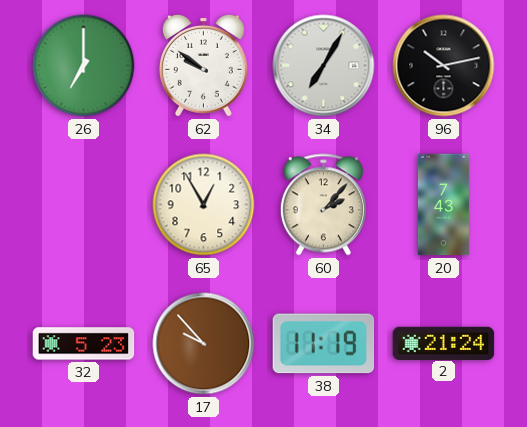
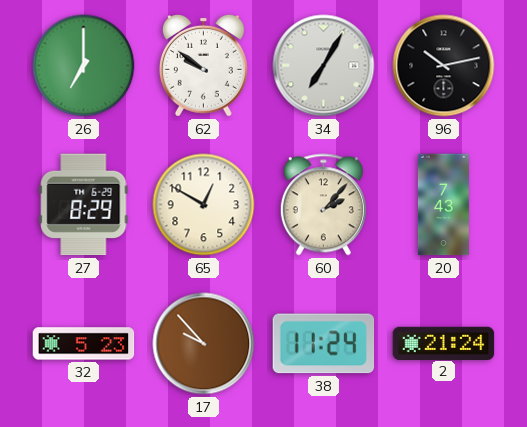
27: none -> 8:29 (84, 205)
65: 12:55 -> 12:50 (204, 205)
38: 11:19 -> 11:24 (324, 344)
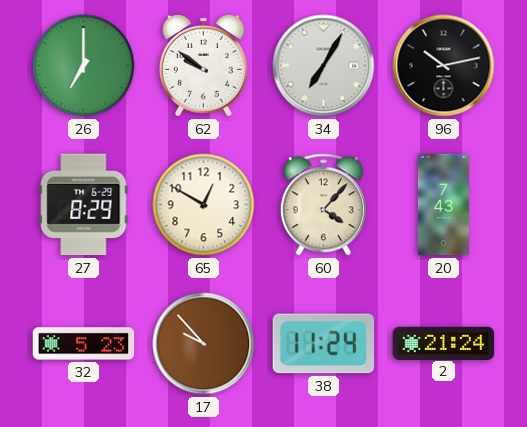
60: 2:07 -> 4:07 (323, 205)
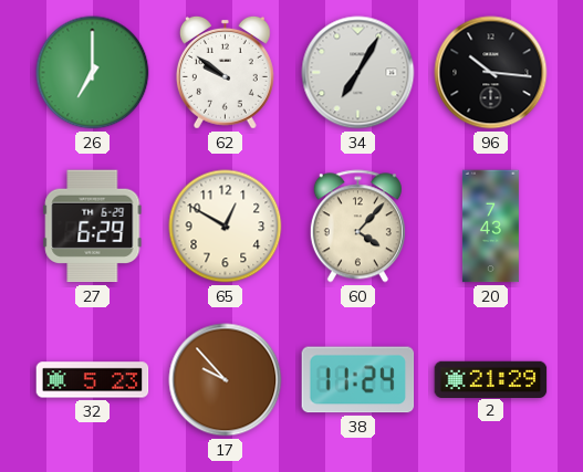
96: 10:13 -> 10:16 (491, 73)
27: 8:29 -> 6:29 (93, 227)
2: 21:24 -> 21:29 (491, 379)
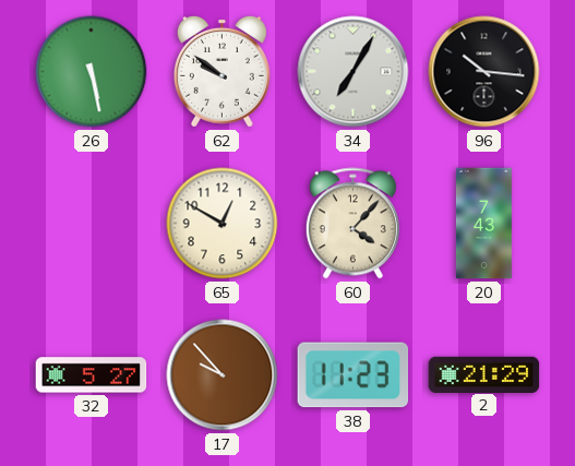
26: 7:00 -> 5:28 (92, 72)
27: 6:29 -> none (93, 227)
32: 5:23 -> 5:27 (92, 375)
38: 11:24 -> 11:23 (354, 375)
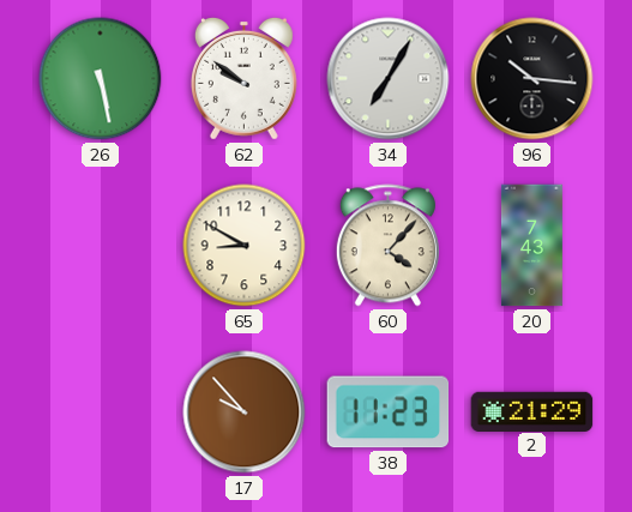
65: 12:50 -> 8:50 (245, 246)
32: 5:27 -> none (92, 375)
